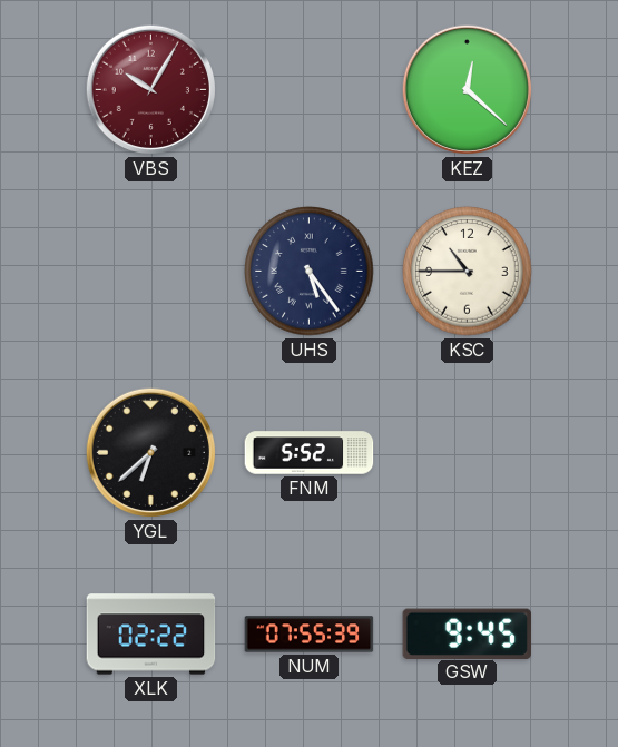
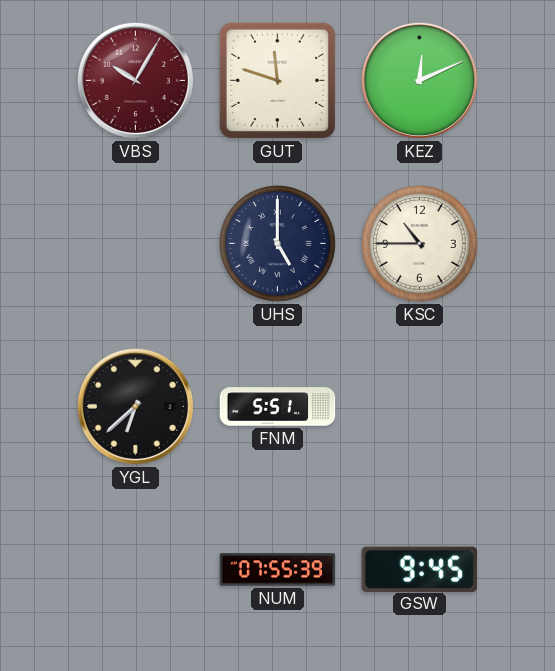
GUT: none -> 11:48 (277, 80)
KEZ: 12:22 -> 12:11 (419, 80)
UHS: 5:24 -> 5:00 (278, 244)
FNM: 5:52 -> 5:51 (278, 407)
XLK: 02:22 -> none (151, 635)
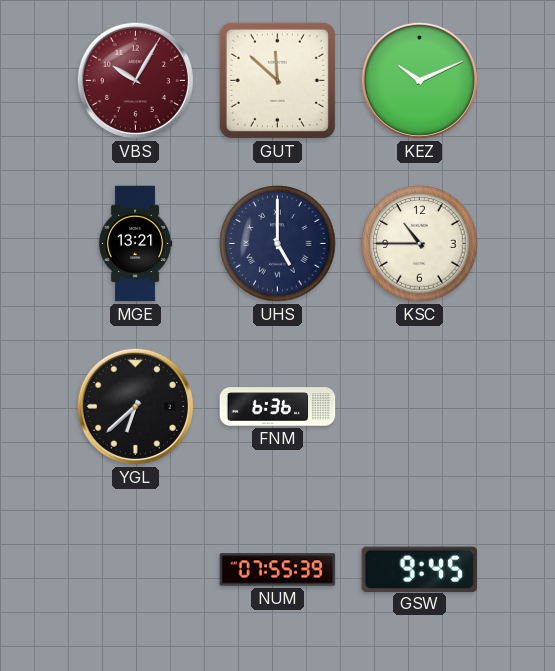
GUT: 11:48 -> 11:52 (277, 80)
KEZ: 12:11 -> 10:11 (419, 80)
MGE: none -> 13:21 (135, 244)
FNM: 5:51 -> 6:36 (278, 407)
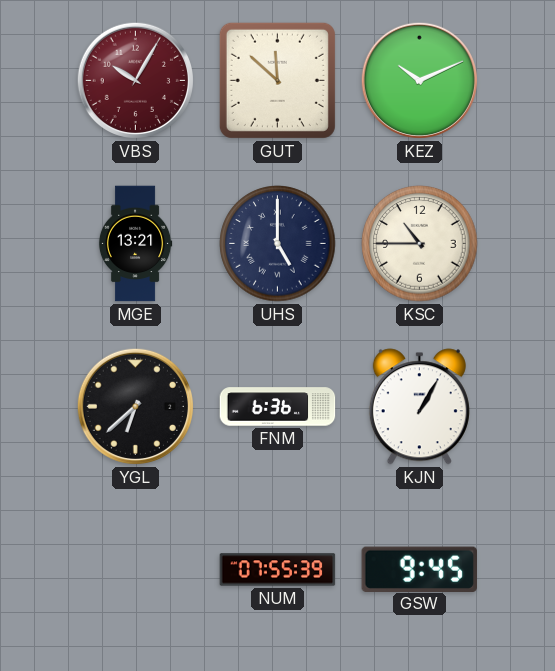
KJN: none -> 1:05 (419, 407)
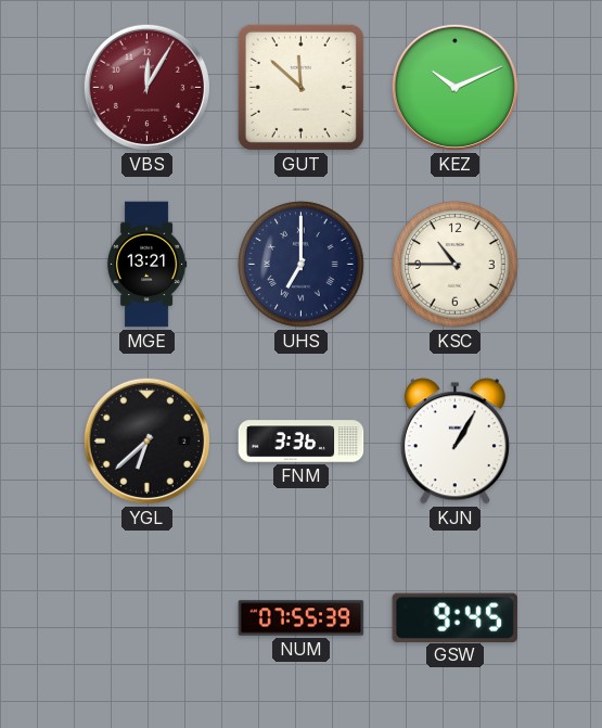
VBS: 10:05 -> 12:05 (146, 87)
UHS: 5:00 -> 7:00 (302, 265)
FNM: 6:36 -> 3:36 (302, 442)
